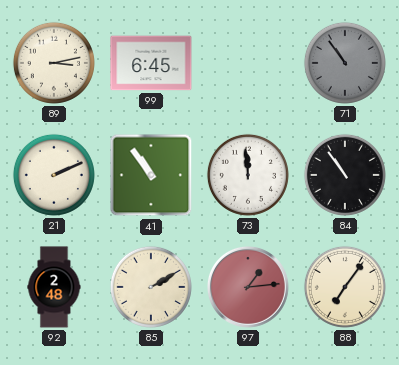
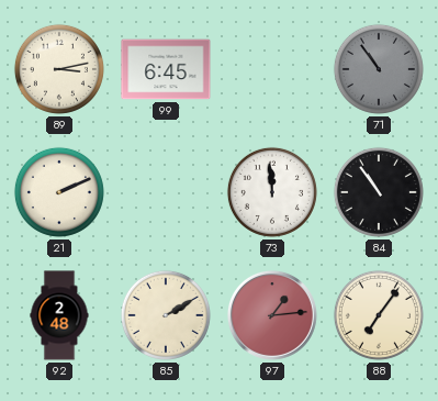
41: 10:54 -> none (151, 175)
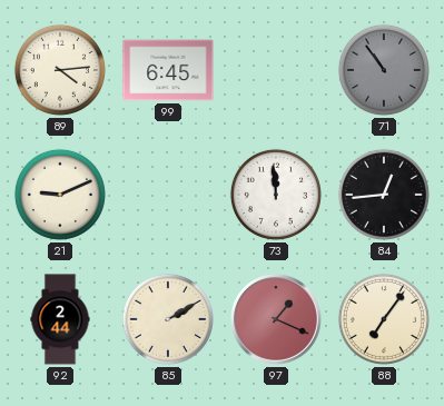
89: 3:13 -> 4:14 (60, 70)
21: 2:11 -> 9:11 (60, 195)
84: 10:54 -> 12:44 (384, 195)
92: 2:48 -> 2:44 (60, 319)
97: 1:14 -> 1:19 (276, 319)
